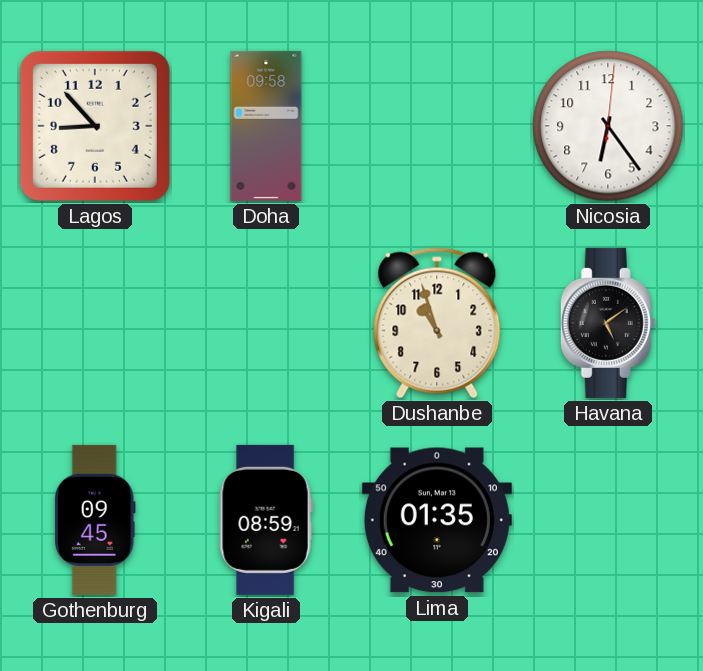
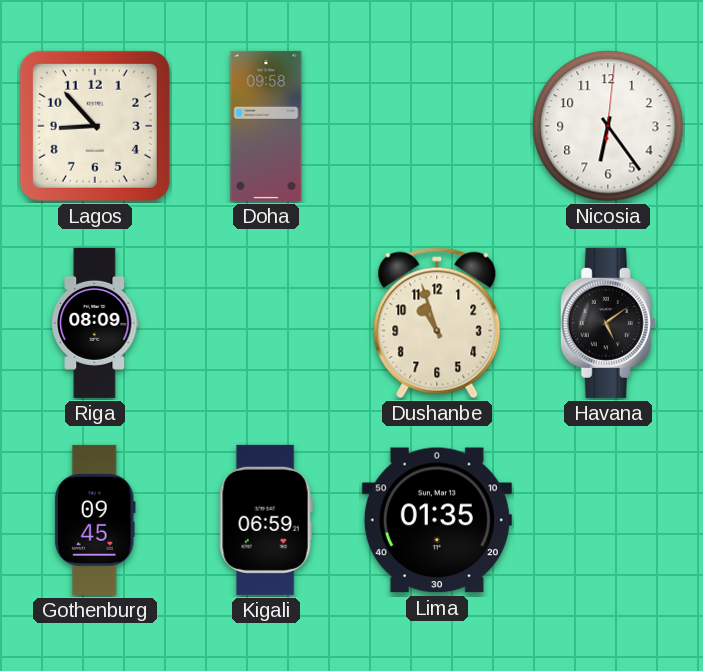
Riga: none -> 08:09 (95, 323)
Kigali: 08:59 -> 06:59 (266, 520)
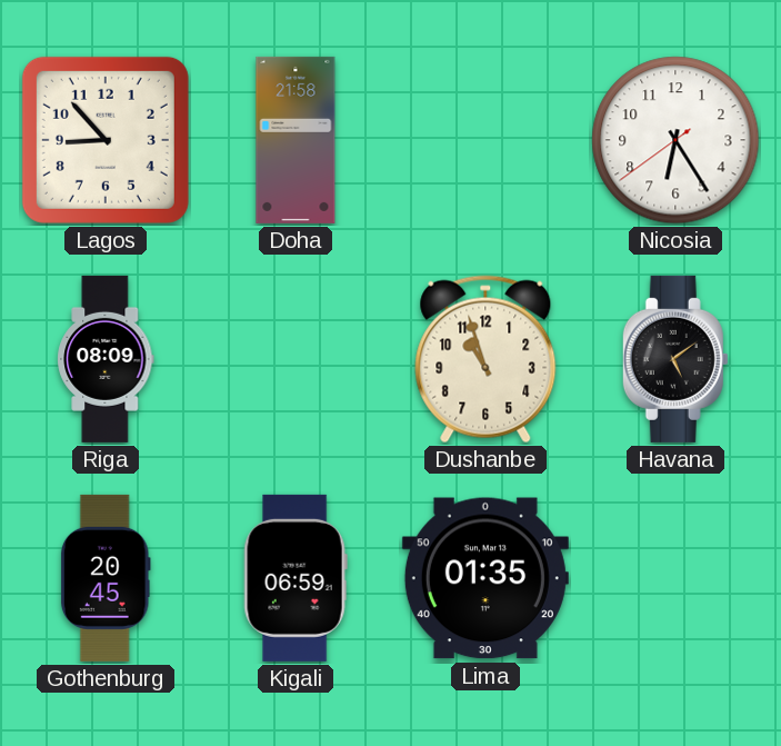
Doha: 09:58 -> 21:58 (296, 140)
Nicosia: 6:24:01 -> 6:24:39 (675, 140)
Gothenburg: 09:45 -> 20:45 (106, 578)
